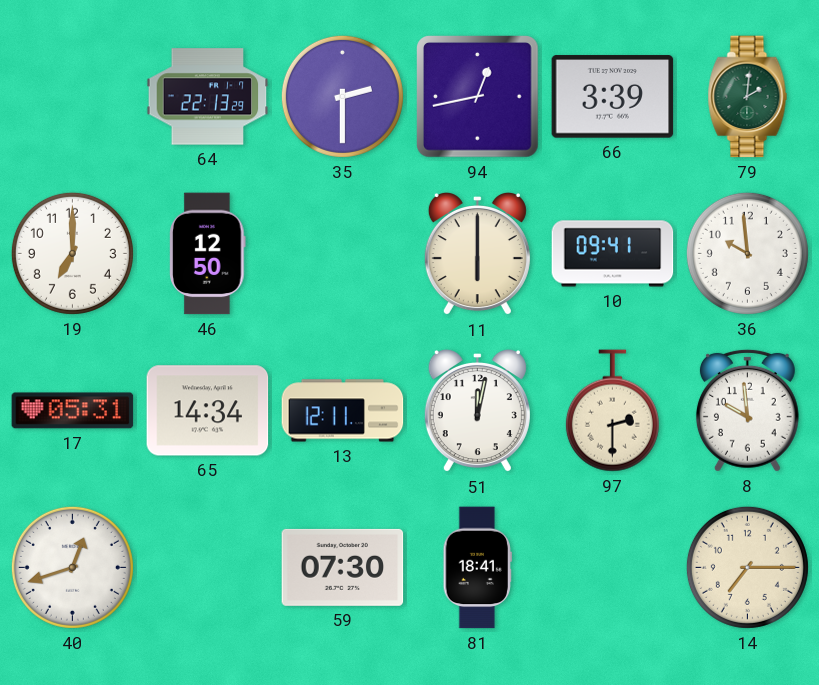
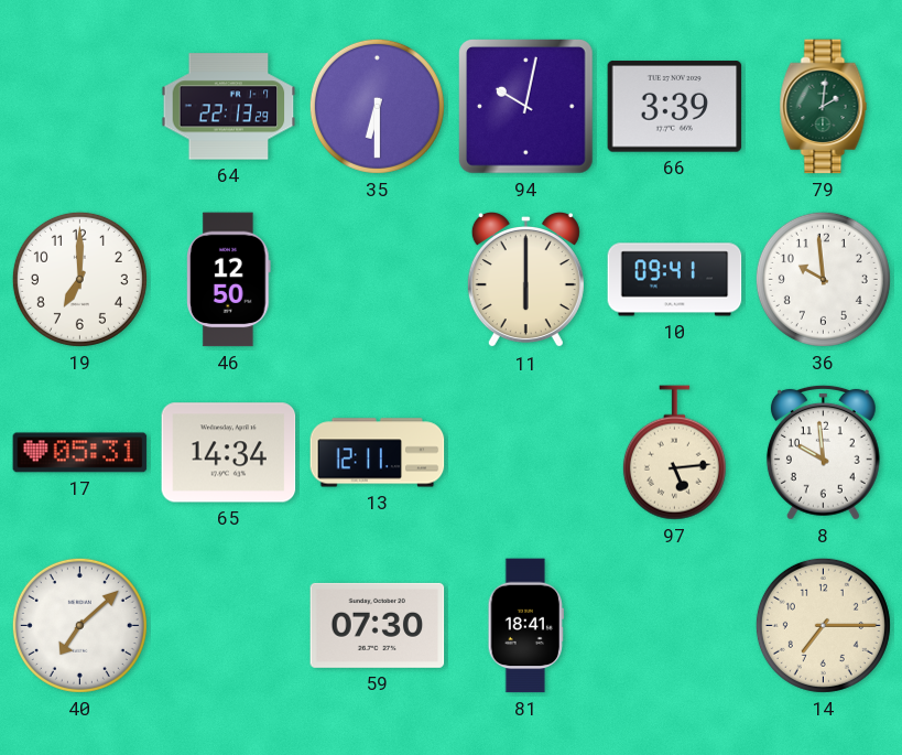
35: 2:30 -> 6:30 (377, 106)
94: 12:43 -> 10:02 (526, 107)
51: 12:02 -> none (477, 412)
97: 2:30 -> 5:14 (674, 453)
40: 12:42 -> 7:08 (79, 625)
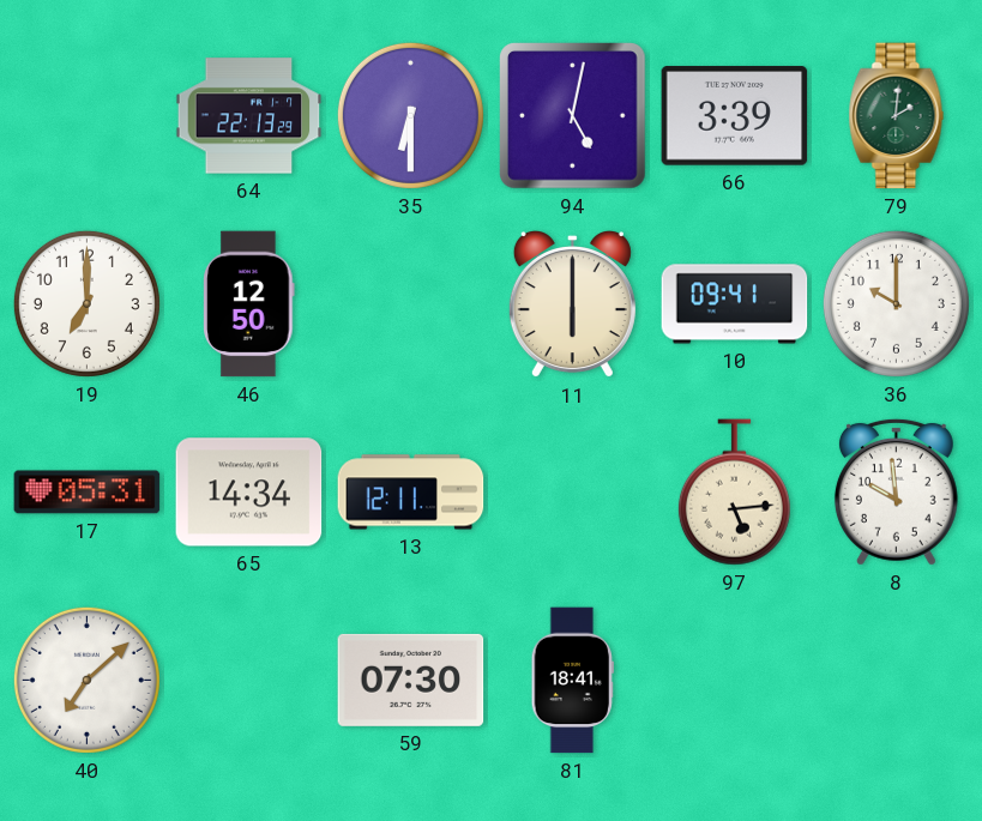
94: 10:02 -> 5:02 (573, 116)
36: 9:59 -> 10:00 (896, 303)
14: 7:15 -> none (823, 625)
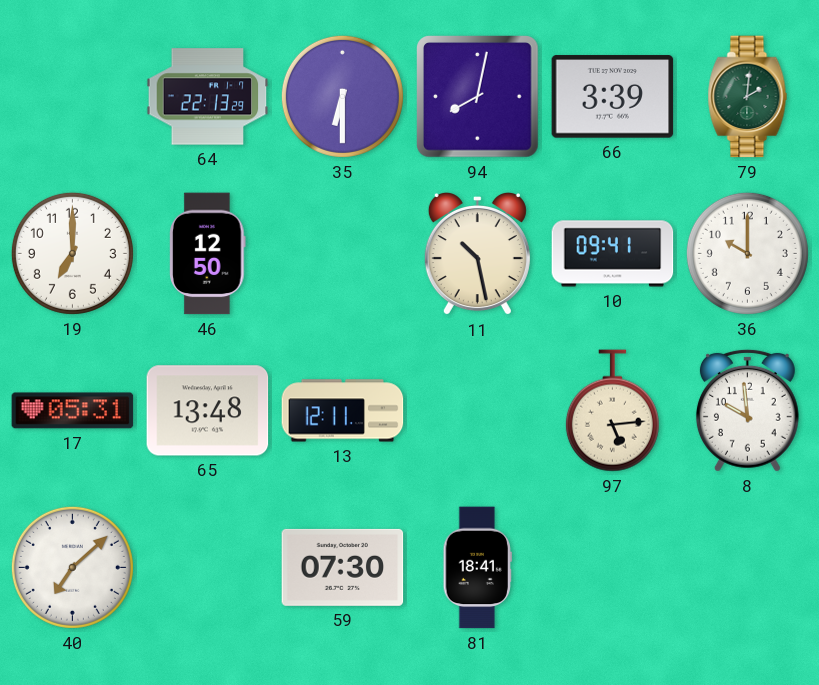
94: 5:02 -> 8:02 (478, 97)
11: 6:00 -> 10:28 (477, 255)
65: 14:34 -> 13:48 (208, 411)
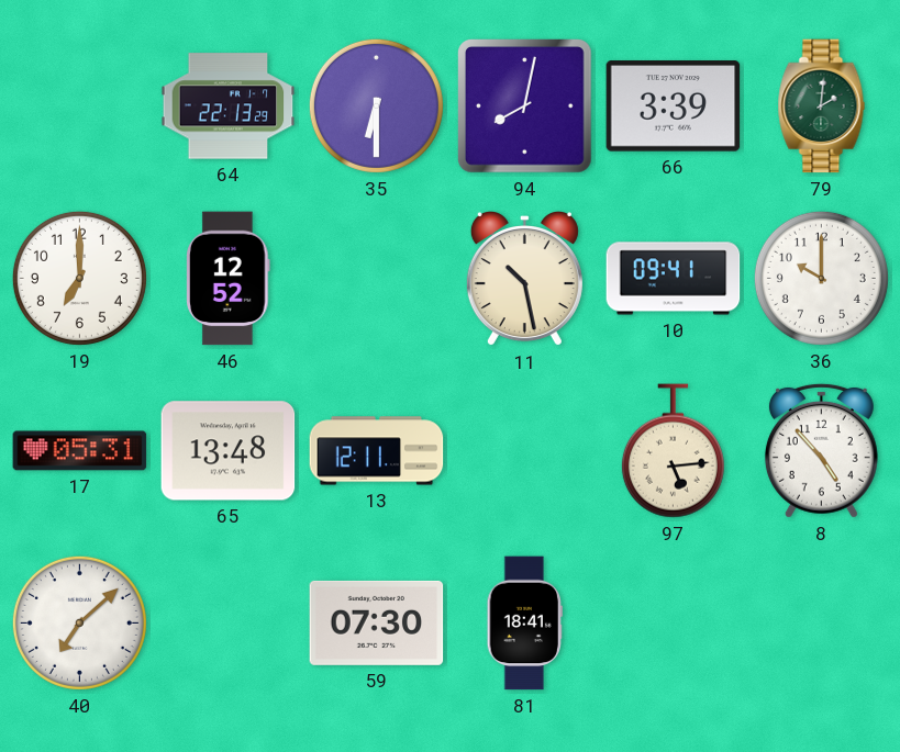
46: 12:50 -> 12:52 (229, 279)
8: 9:59 -> 4:53 (821, 450)
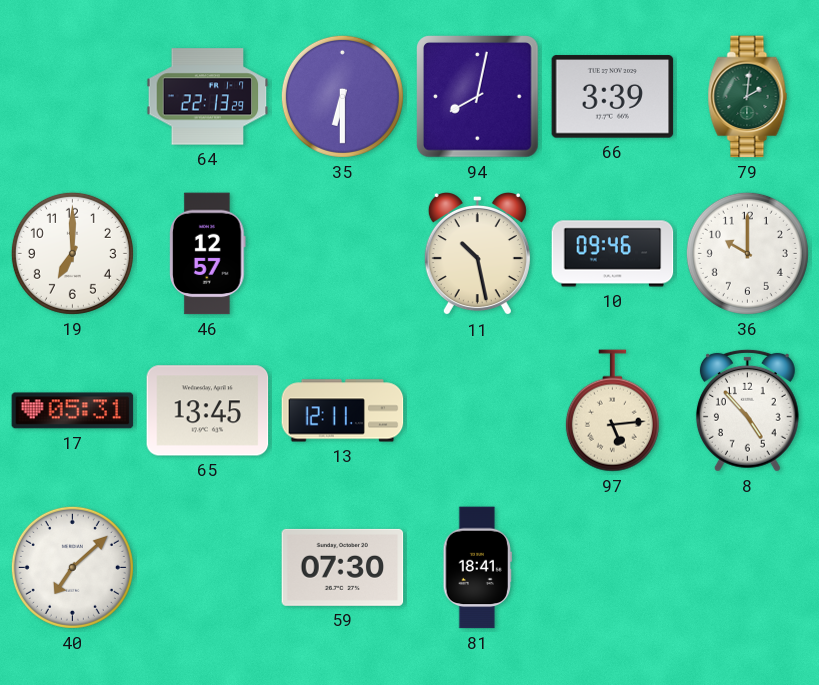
46: 12:52 -> 12:57 (208, 254)
10: 09:41 -> 09:46 (613, 254)
65: 13:48 -> 13:45 (208, 411)
